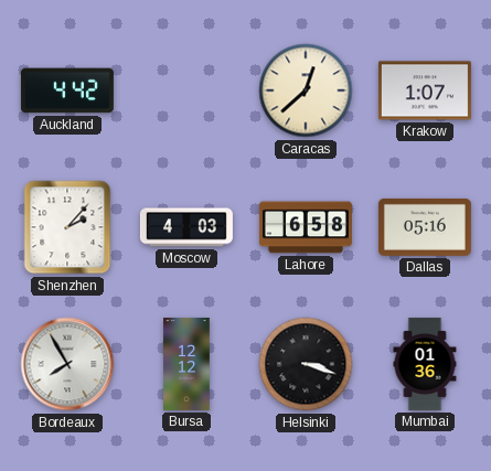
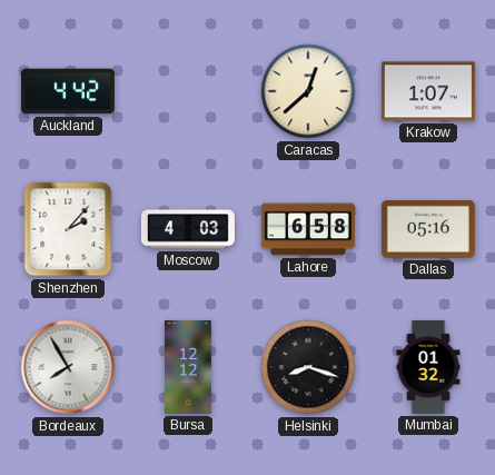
Helsinki: 3:18 -> 8:18 (308, 367)
Mumbai: 01:36 -> 01:32 (428, 367)
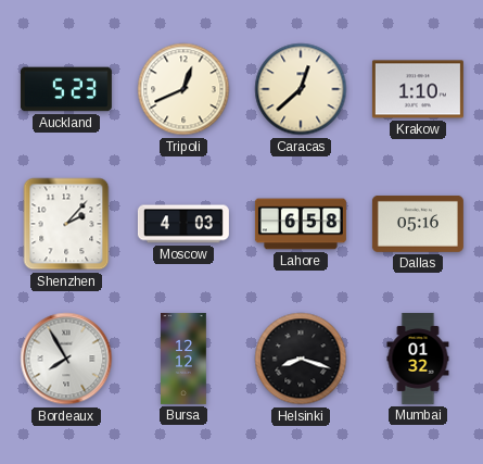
Auckland: 4:42 -> 5:23 (66, 89)
Tripoli: none -> 12:41 (183, 89)
Krakow: 1:07 -> 1:10 (418, 89)
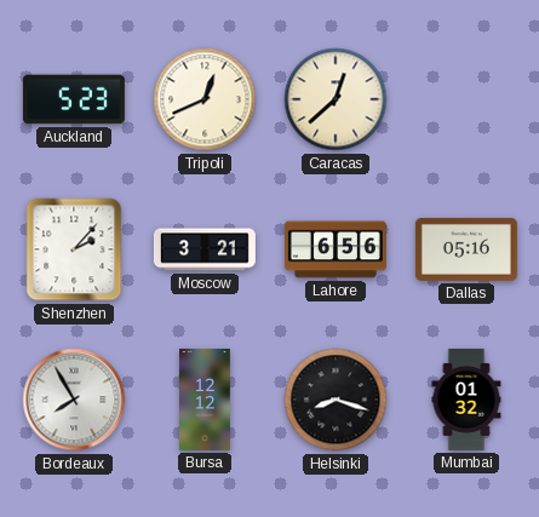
Krakow: 1:10 -> none (418, 89)
Moscow: 4:03 -> 3:21 (205, 249)
Lahore: 6:58 -> 6:56 (336, 249)
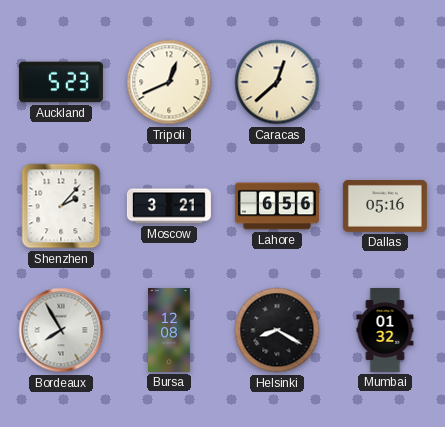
Bursa: 12:12 -> 12:08 (169, 330)
Helsinki: 8:18 -> 8:20 (277, 330)
